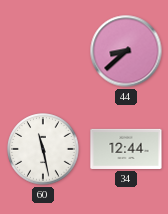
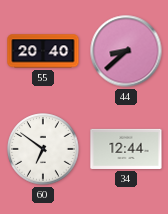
55: none -> 20:40 (43, 51)
60: 11:28 -> 6:51 (43, 149)
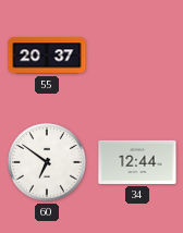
55: 20:40 -> 20:37 (47, 56)
44: 8:38 -> none (126, 51)
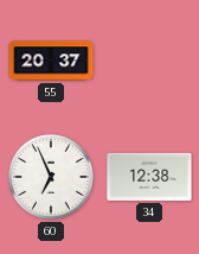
60: 6:51 -> 6:56 (51, 177)
34: 12:44 -> 12:38 (149, 177)
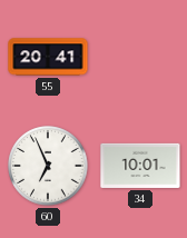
55: 20:37 -> 20:41 (48, 57)
34: 12:38 -> 10:01 (140, 166)
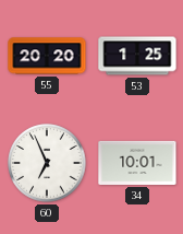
55: 20:41 -> 20:20 (47, 56)
53: none -> 1:25 (137, 56)
